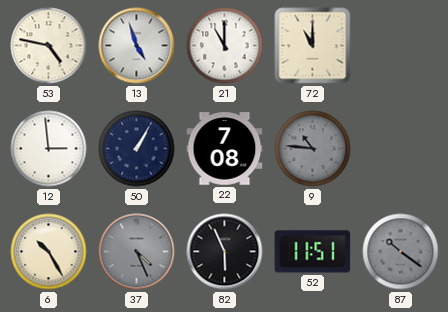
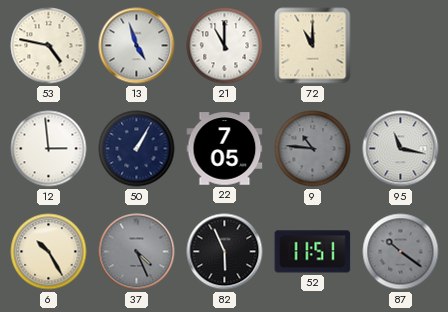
22: 7:08 -> 7:05 (225, 149)
95: none -> 11:17 (401, 149)
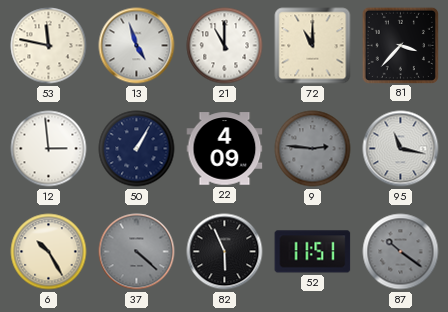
53: 4:47 -> 11:47 (49, 46)
81: none -> 3:37 (400, 45)
22: 7:05 -> 4:09 (225, 149)
9: 10:46 -> 2:46 (313, 149)
37: 4:26 -> 4:22 (137, 252)
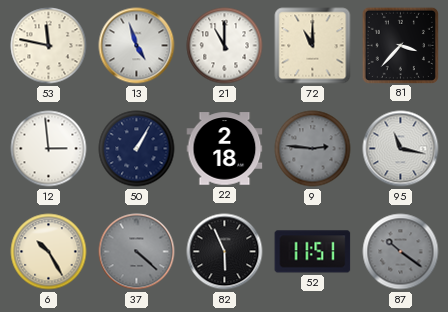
22: 4:09 -> 2:18 (225, 149)
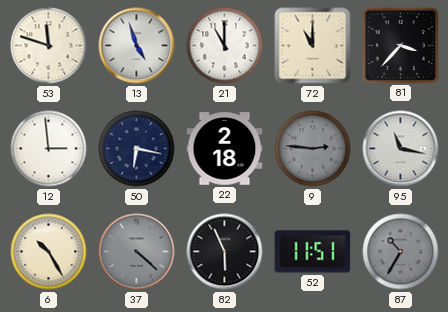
53: 11:47 -> 11:48 (49, 46)
50: 1:05 -> 6:17 (137, 149)
87: 10:21 -> 10:35 (401, 252)
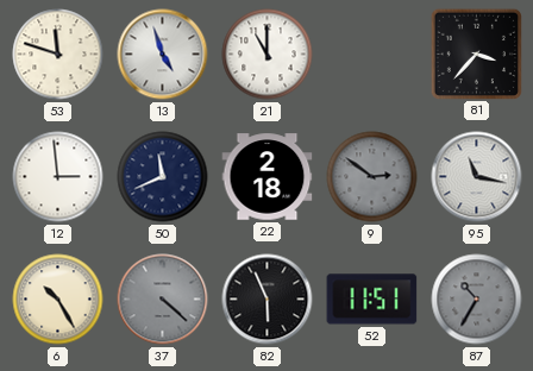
72: 11:00 -> none (313, 46)
50: 6:17 -> 11:41 (163, 177)
9: 2:46 -> 2:51 (372, 177)
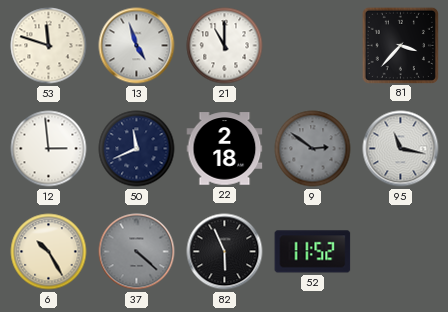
52: 11:51 -> 11:52 (313, 252)
87: 10:35 -> none (477, 300)
